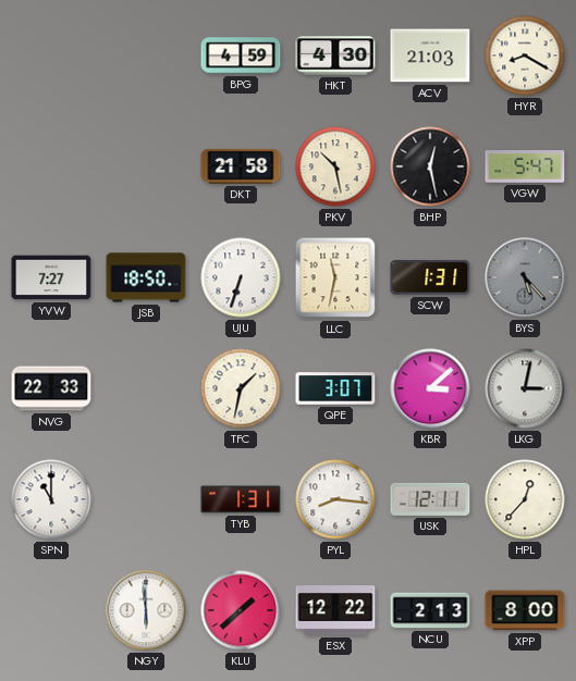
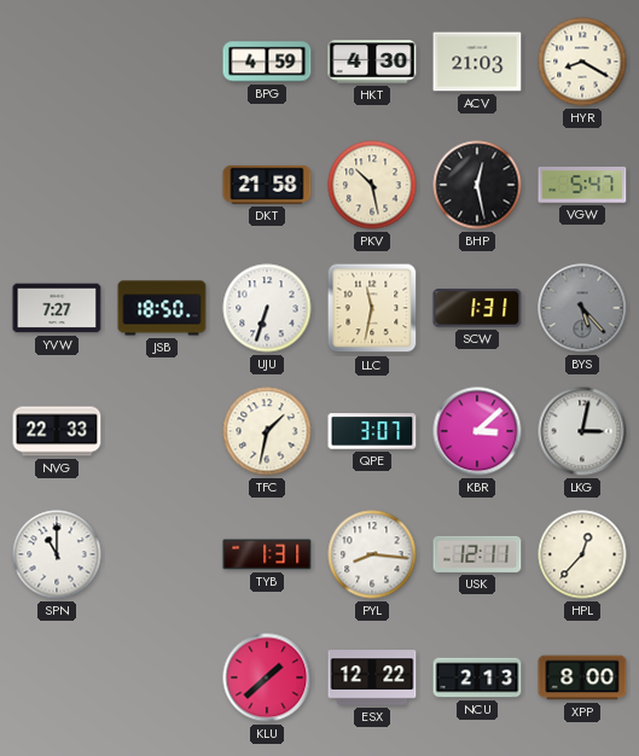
NGY: 5:59 -> none (146, 610)
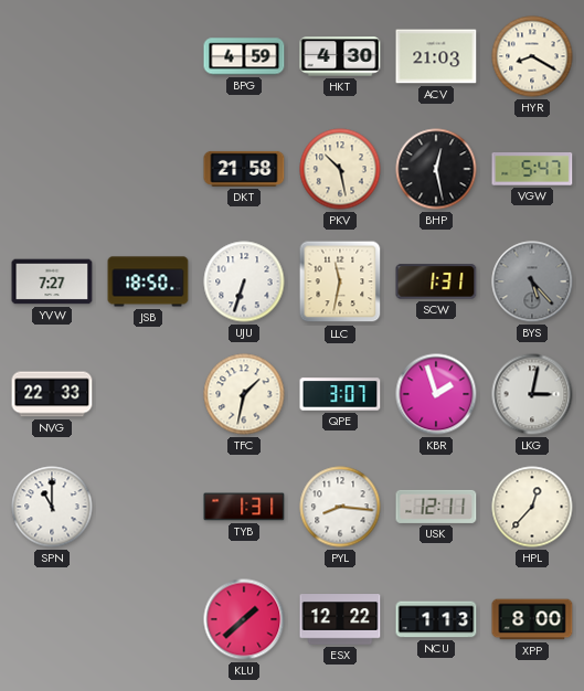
KBR: 3:08 -> 1:57 (436, 394)
NCU: 2:13 -> 1:13 (436, 619)
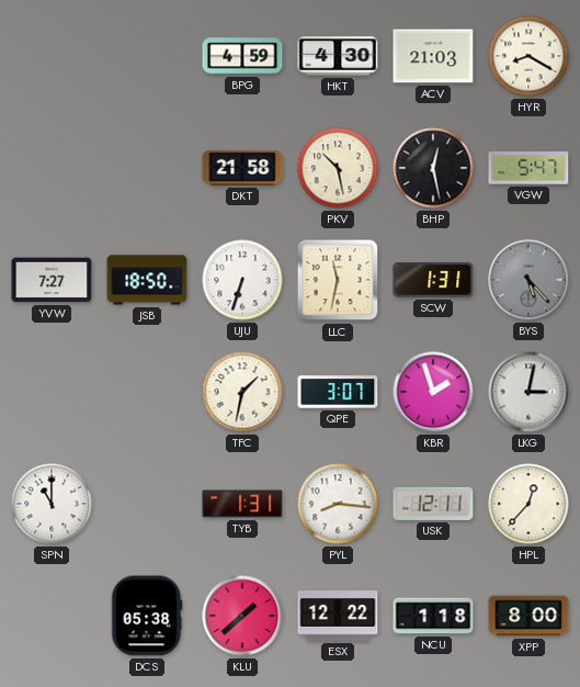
NVG: 22:33 -> none (52, 394)
DCS: none -> 05:38 (147, 616)
NCU: 1:13 -> 1:18 (433, 616)
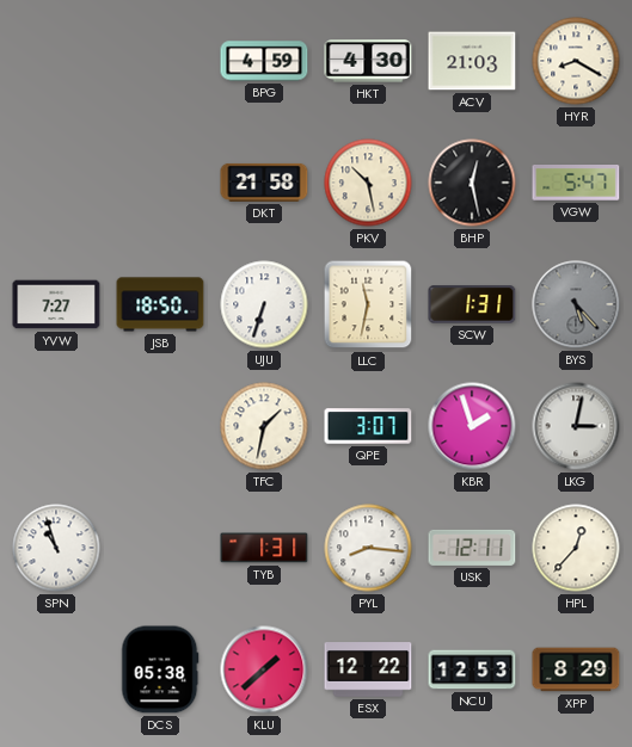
SPN: 11:00 -> 10:57 (56, 548)
NCU: 1:18 -> 12:53 (472, 669)
XPP: 8:00 -> 8:29 (576, 669)
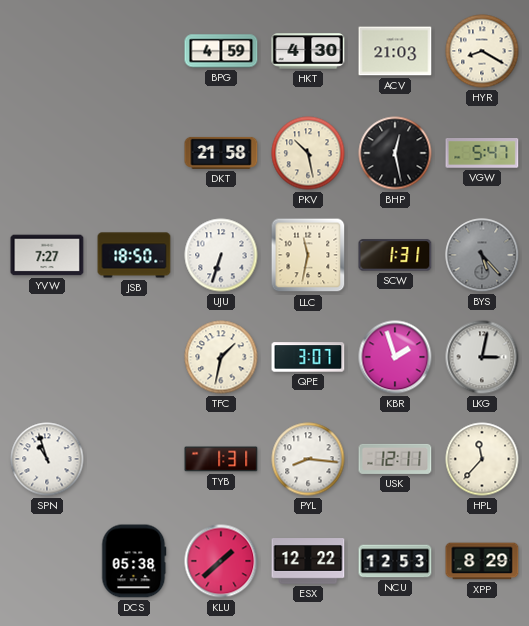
HPL: 12:37 -> 11:37 (482, 459)
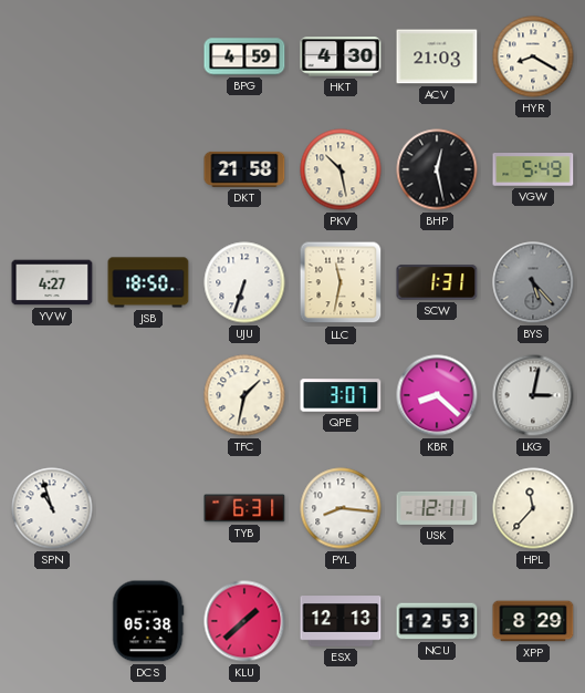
VGW: 5:47 -> 5:49 (533, 170)
YVW: 7:27 -> 4:27 (52, 282)
KBR: 1:57 -> 8:22 (437, 395)
TYB: 1:31 -> 6:31 (244, 508)
ESX: 12:22 -> 12:13 (341, 621)
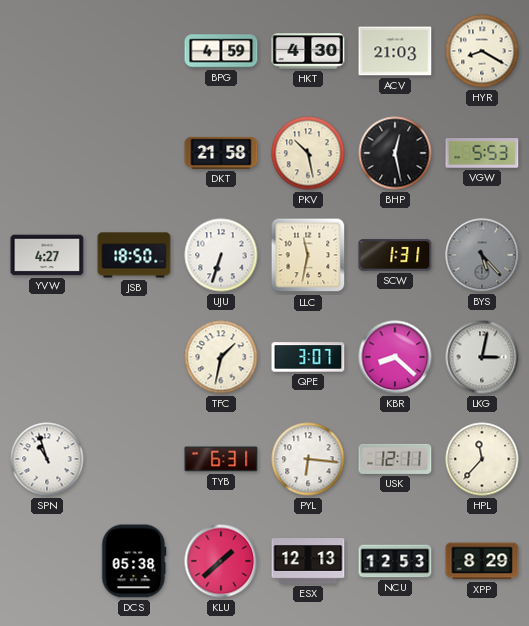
VGW: 5:49 -> 5:53 (482, 154)
PYL: 8:16 -> 6:16 (308, 459)
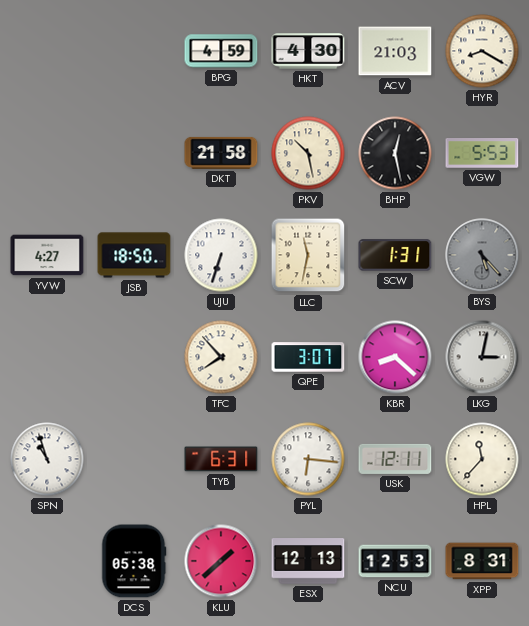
TFC: 1:32 -> 7:53 (221, 357)
XPP: 8:29 -> 8:31 (482, 561)
